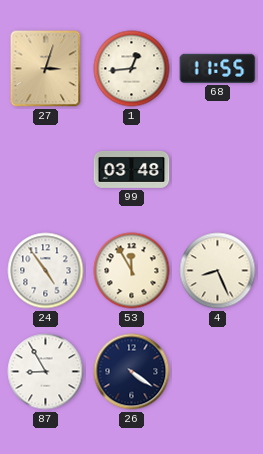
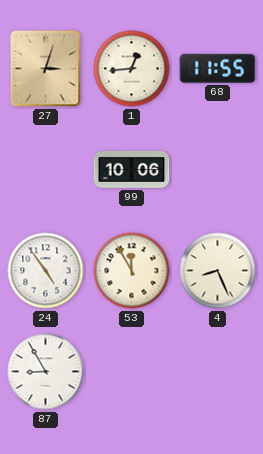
99: 03:48 -> 10:06 (132, 169)
26: 4:21 -> none (132, 372)
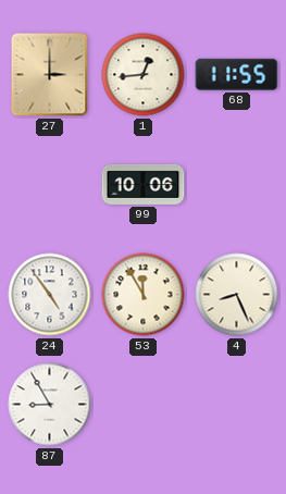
27: 3:03 -> 3:00 (50, 75)
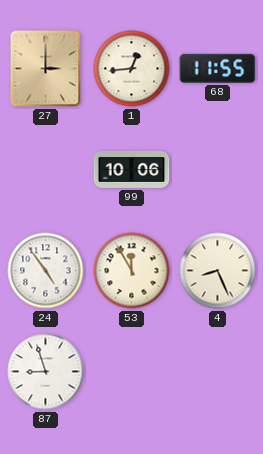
87: 8:55 -> 8:57 (46, 372)
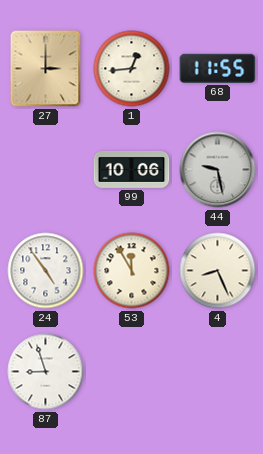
44: none -> 9:28 (218, 170)
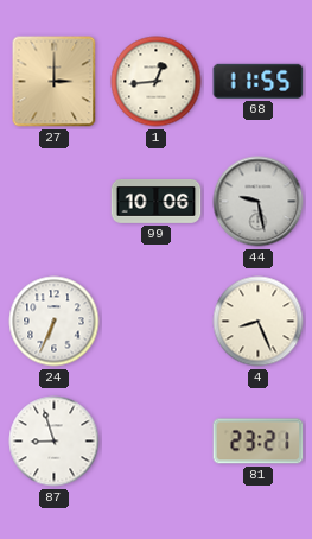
24: 4:54 -> 6:34 (55, 322)
53: 11:55 -> none (132, 271)
81: none -> 23:21 (259, 442)
